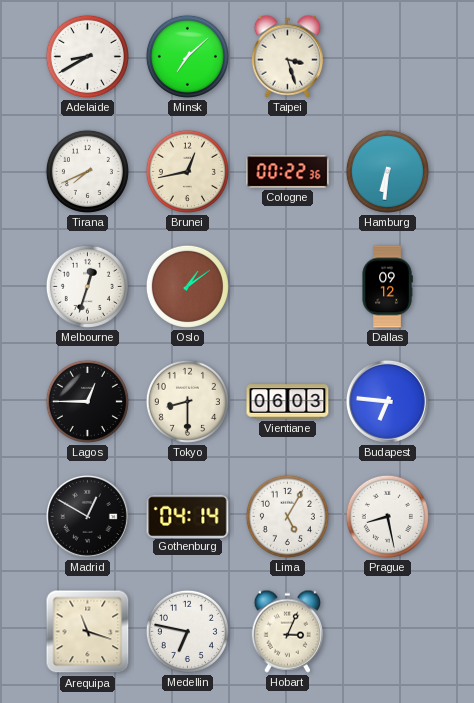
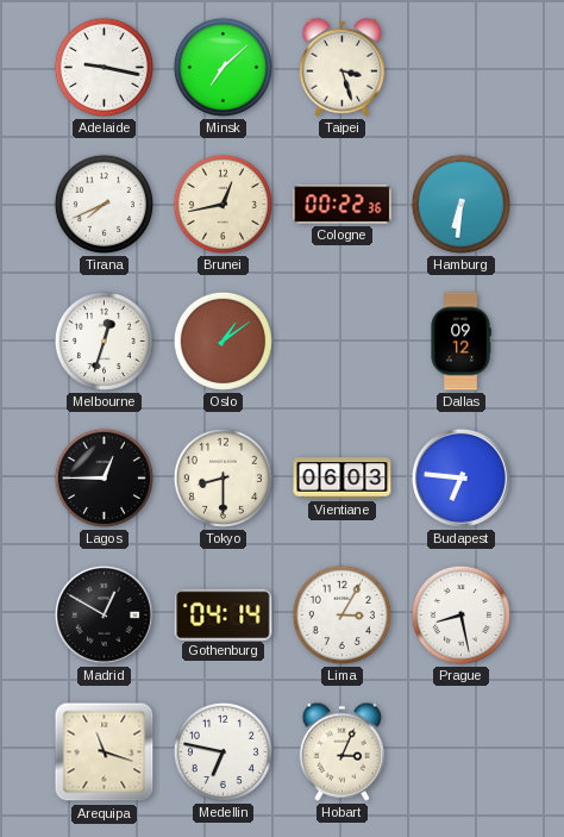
Adelaide: 8:40 -> 9:17 (104, 67)
Lima: 5:05 -> 3:05 (341, 614)
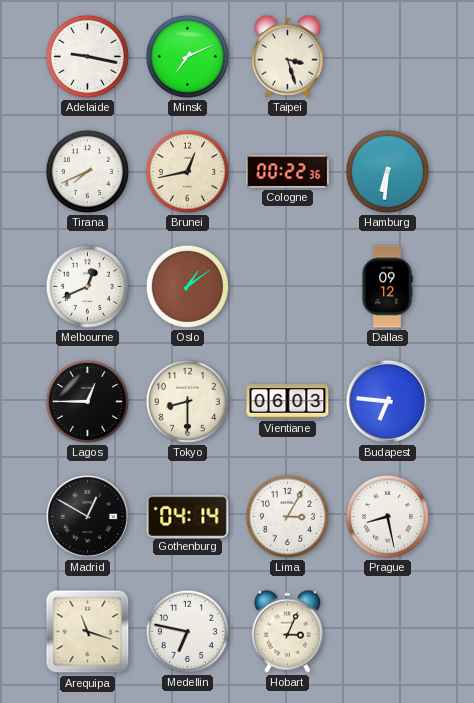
Minsk: 7:08 -> 7:11 (187, 56)
Melbourne: 12:33 -> 12:41 (87, 286)
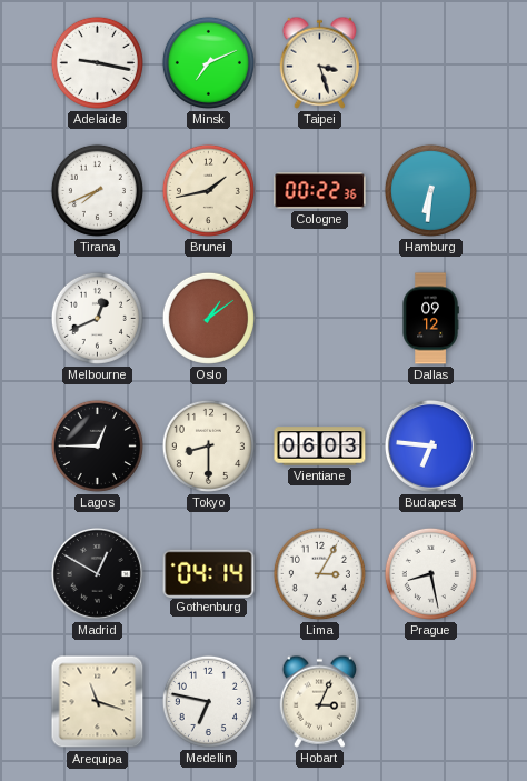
Brunei: 12:43 -> 1:43 (208, 190)
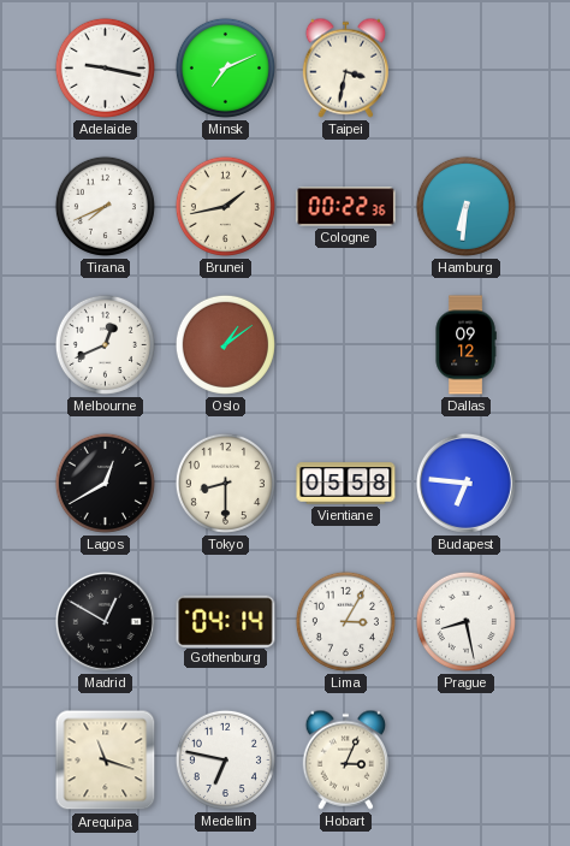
Taipei: 3:27 -> 3:32 (345, 67)
Lagos: 12:45 -> 12:40 (105, 483)
Vientiane: 06:03 -> 05:58 (346, 484)
